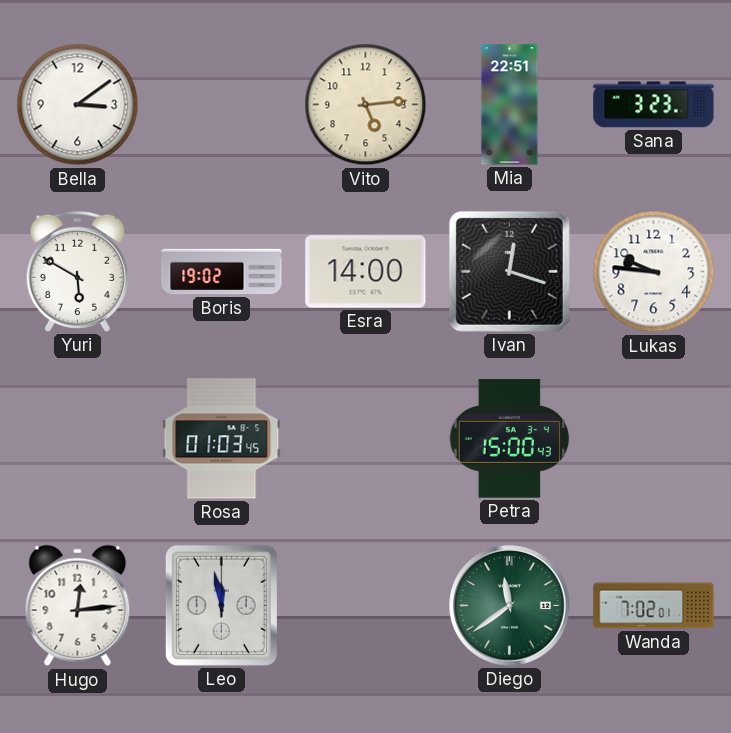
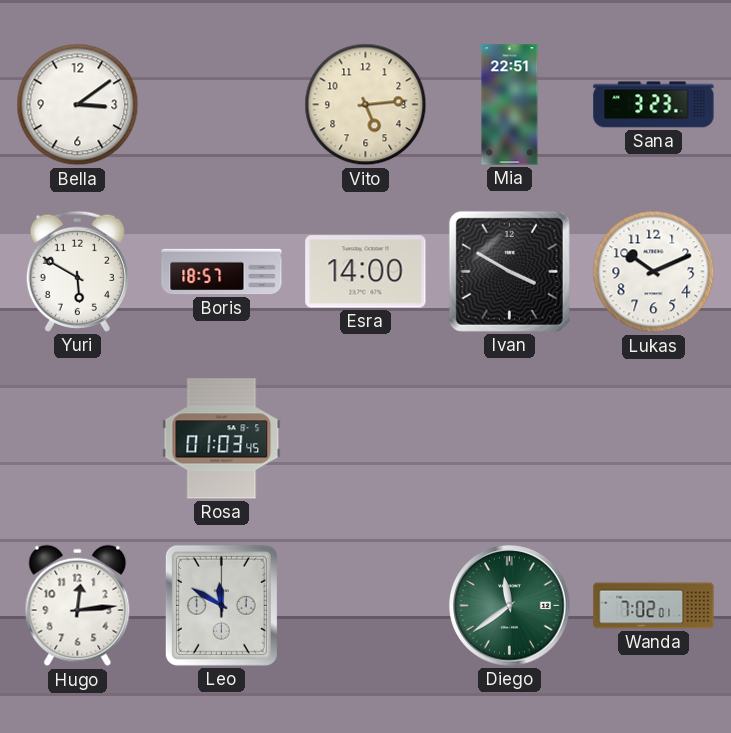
Boris: 19:02 -> 18:57 (222, 272)
Ivan: 12:18 -> 3:50 (509, 271)
Lukas: 9:46 -> 10:11 (654, 272)
Petra: 15:00 -> none (509, 439)
Leo: 11:58 -> 11:50 (221, 605)
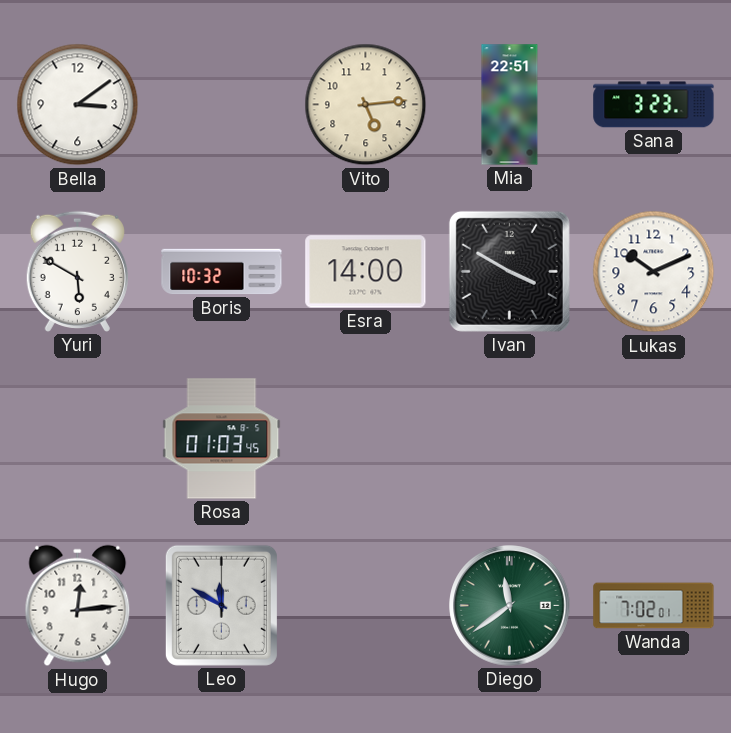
Boris: 18:57 -> 10:32 (222, 272)
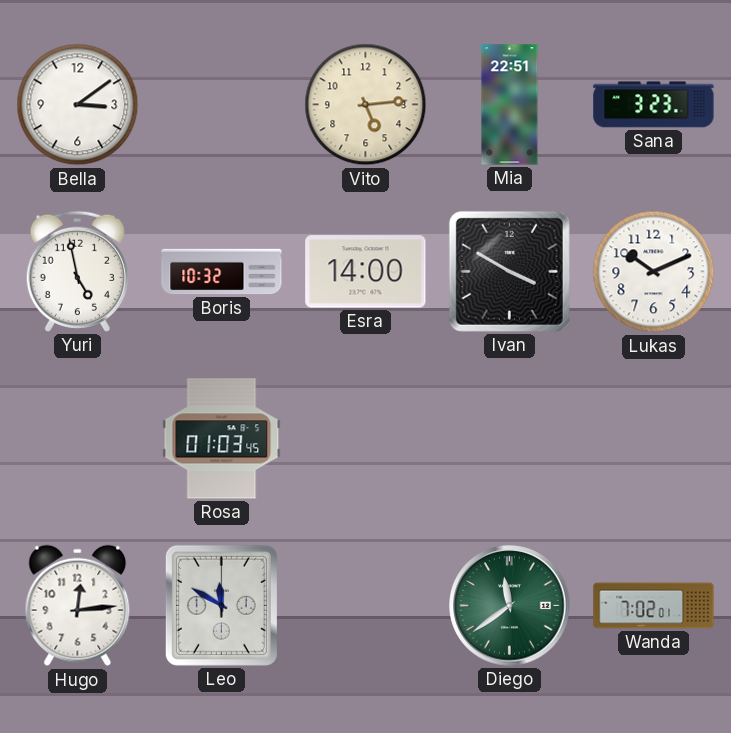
Yuri: 5:50 -> 4:58 (77, 271)
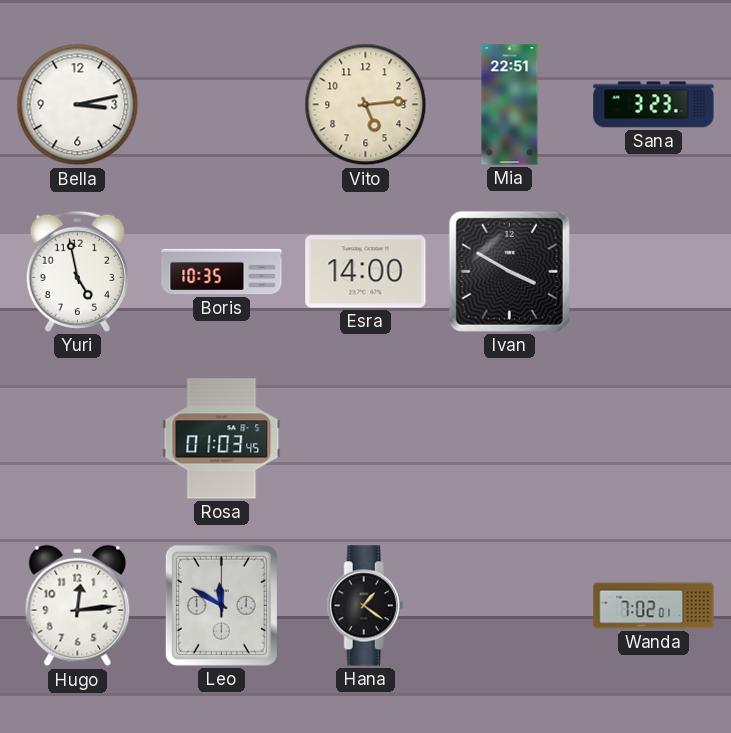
Bella: 3:09 -> 3:13 (78, 105)
Boris: 10:32 -> 10:35 (222, 272)
Lukas: 10:11 -> none (654, 272)
Hana: none -> 1:21 (365, 606)
Diego: 11:39 -> none (510, 606)
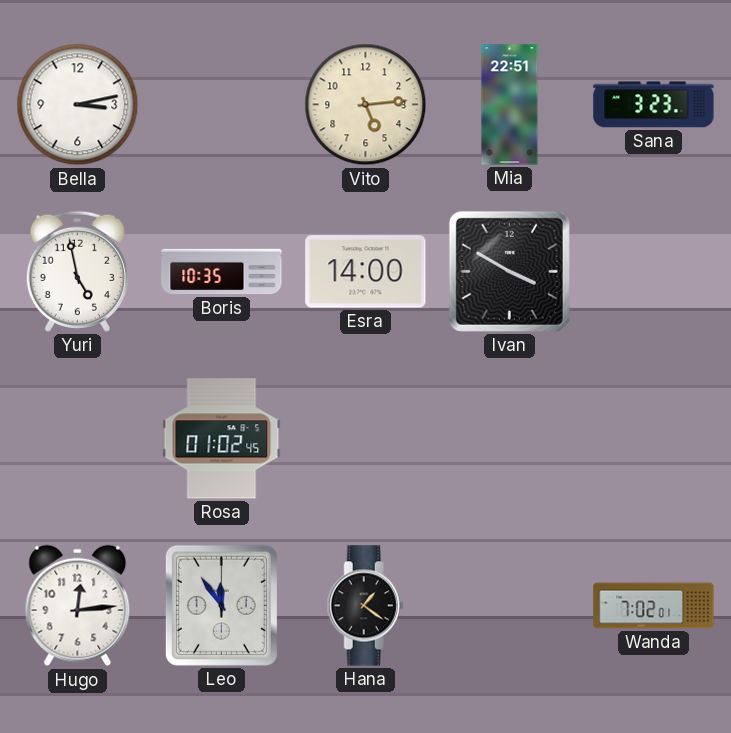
Rosa: 01:03 -> 01:02 (222, 439)
Leo: 11:50 -> 11:54 (221, 605)
